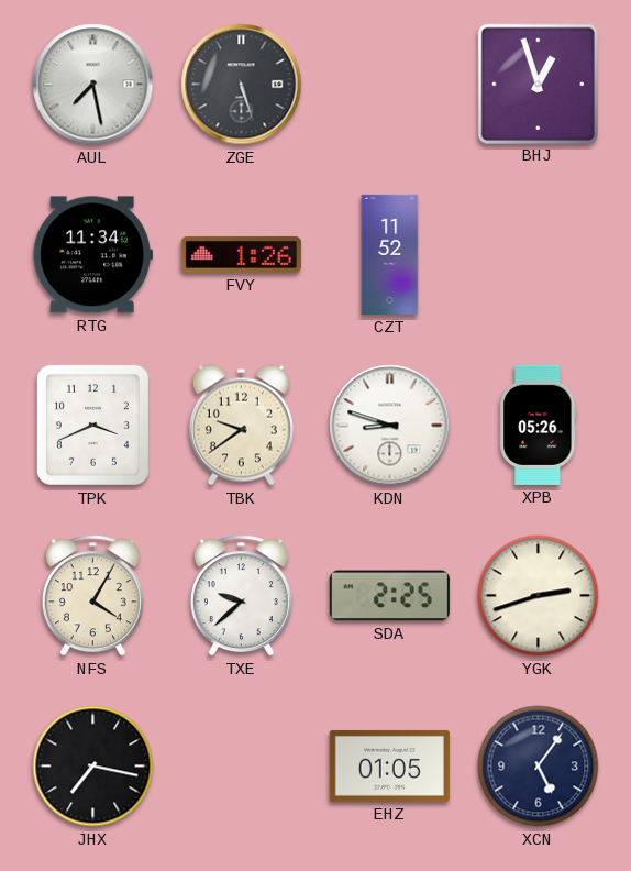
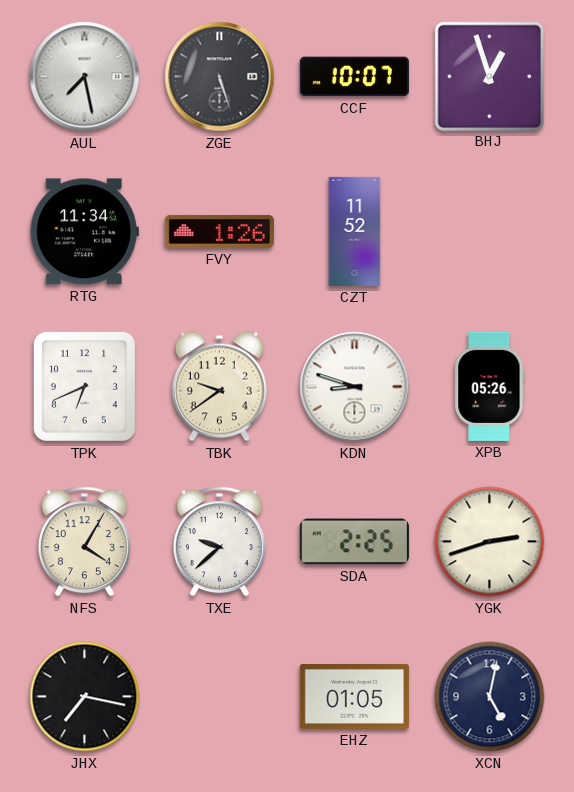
CCF: none -> 10:07 (354, 77)
TPK: 3:41 -> 6:41 (84, 386)
XCN: 5:06 -> 5:02 (490, 697)
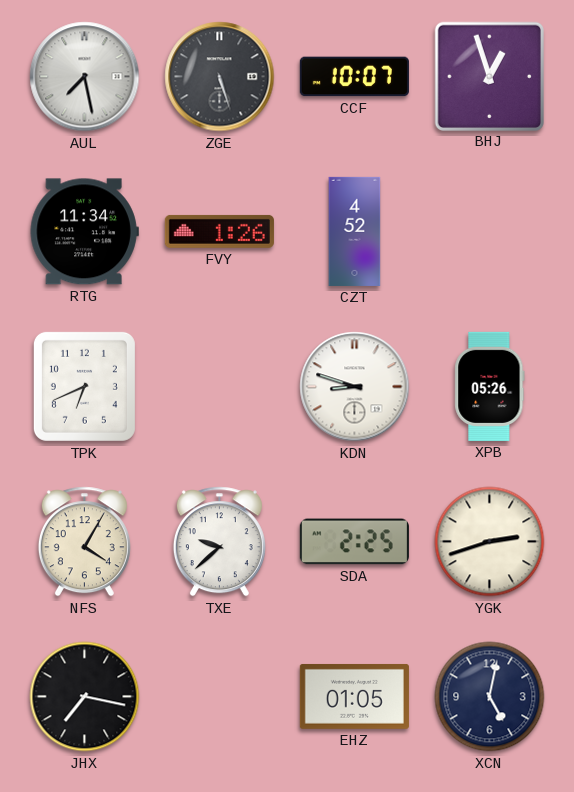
CZT: 11:52 -> 4:52 (355, 231)
TBK: 9:39 -> none (219, 387)
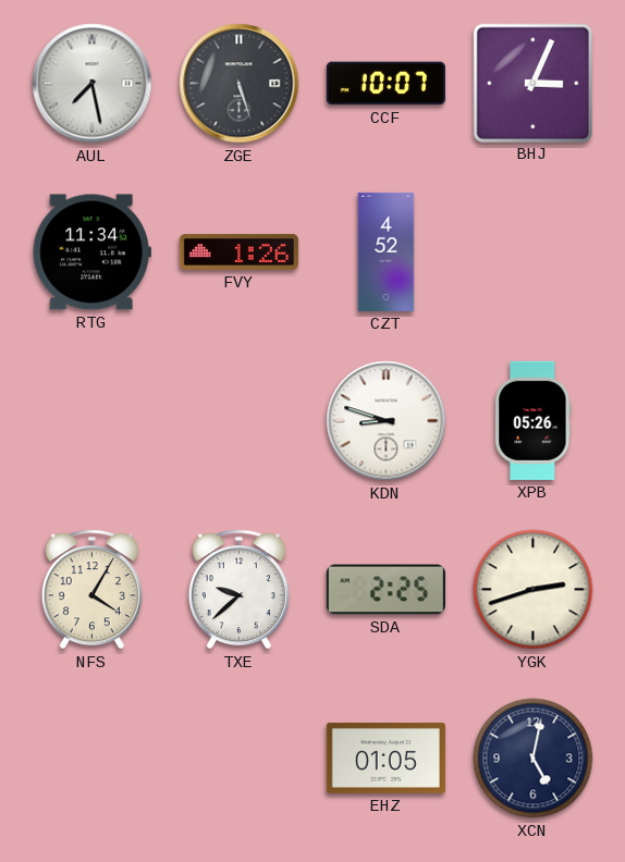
BHJ: 12:57 -> 3:04 (532, 83)
TPK: 6:41 -> none (84, 386)
JHX: 7:17 -> none (85, 697)
